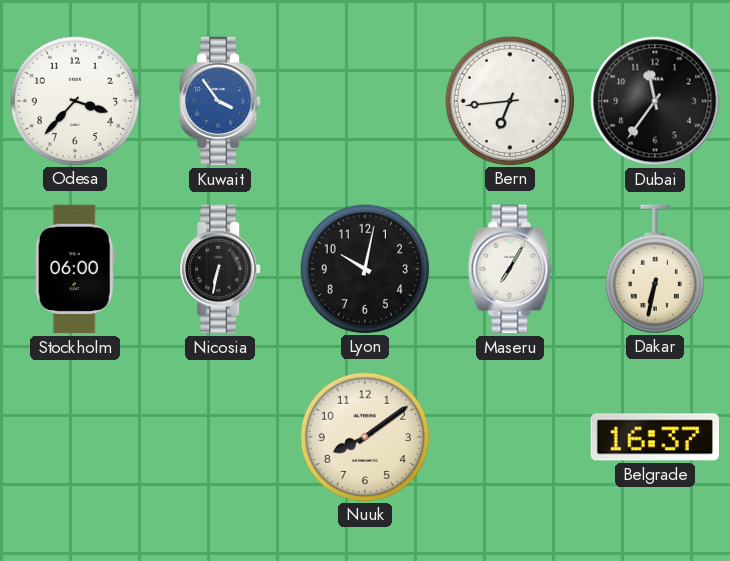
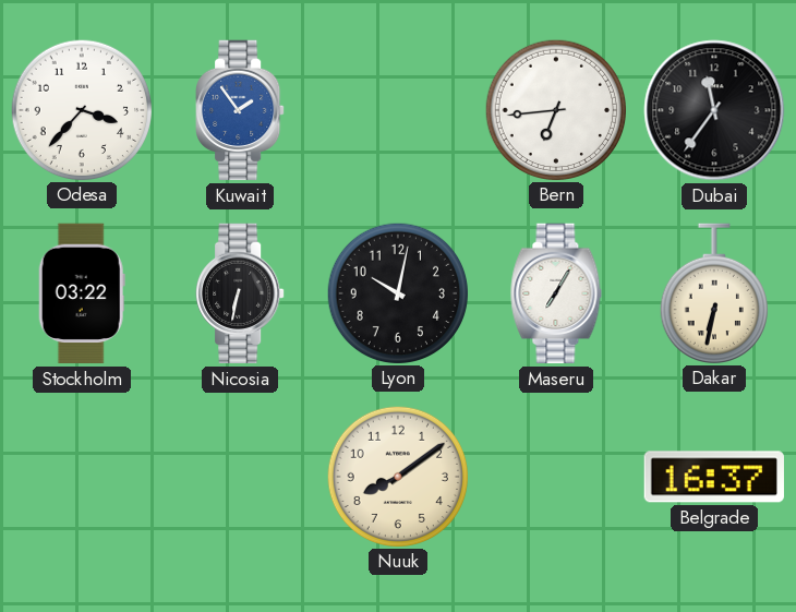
Kuwait: 3:54 -> 1:54 (240, 110)
Stockholm: 06:00 -> 03:22 (82, 293)
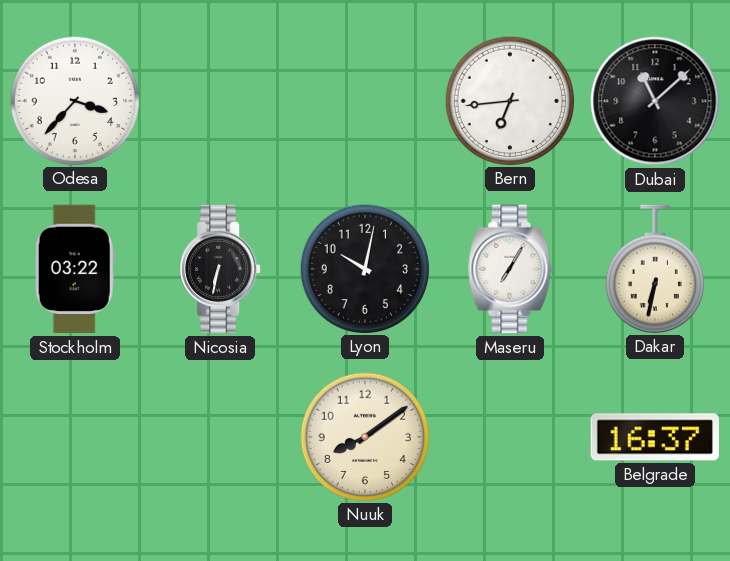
Kuwait: 1:54 -> none (240, 110)
Dubai: 11:36 -> 11:08 (655, 101)
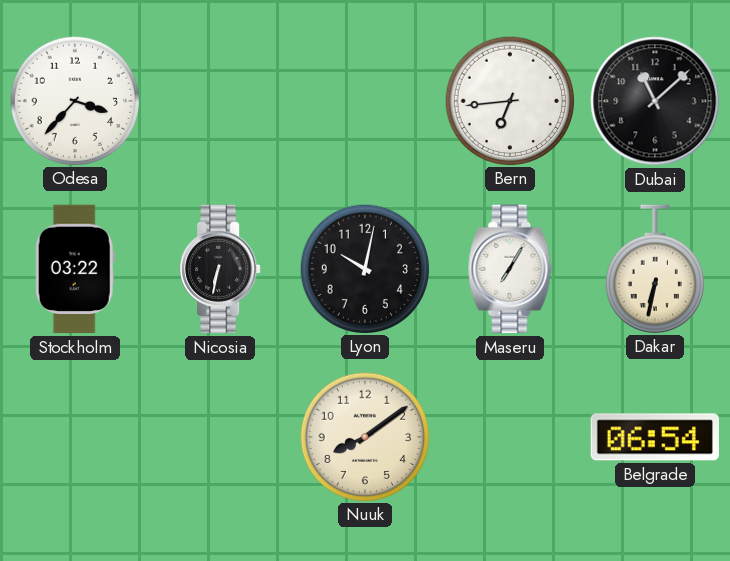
Belgrade: 16:37 -> 06:54 (655, 437)
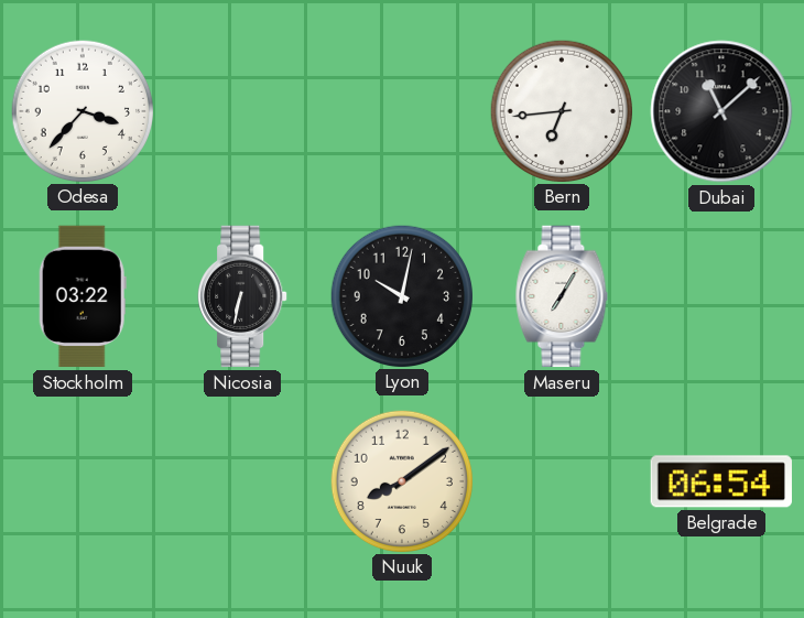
Dakar: 6:32 -> none (655, 269)
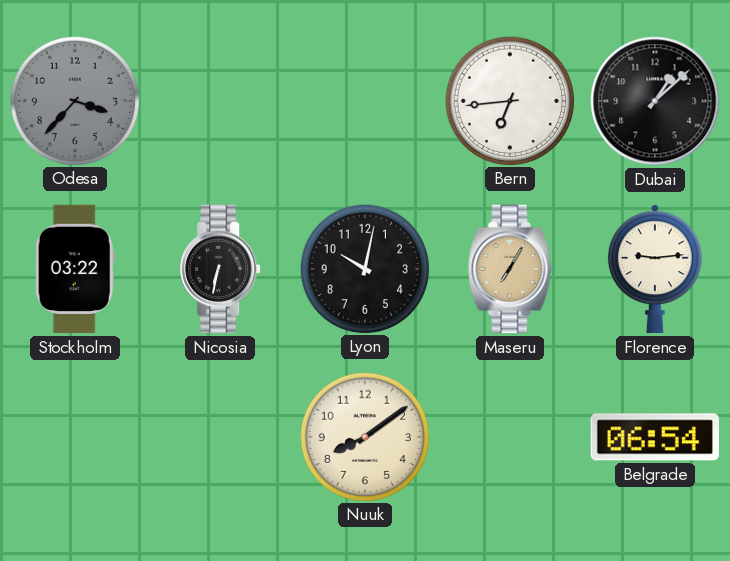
Odesa dial: white -> grey (74, 100)
Dubai: 11:08 -> 1:08 (655, 101)
Maseru dial: white -> champagne (510, 269)
Florence: none -> 9:14 (655, 269)
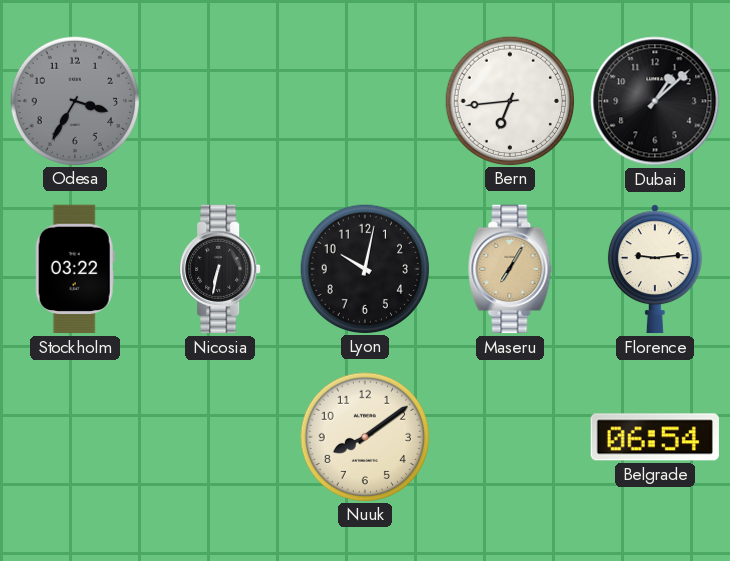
Odesa: 3:37 -> 3:35 (74, 100)
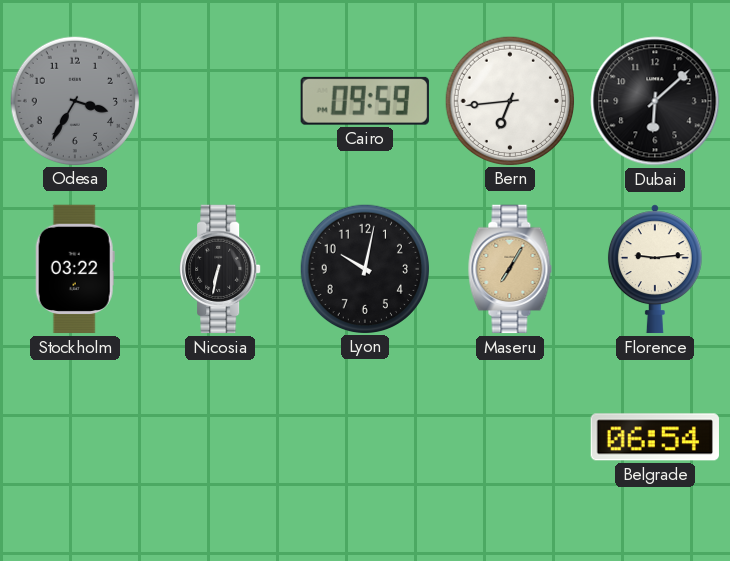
Cairo: none -> 09:59 (365, 101)
Dubai: 1:08 -> 6:08 (655, 101)
Nuuk: 8:09 -> none (364, 436)
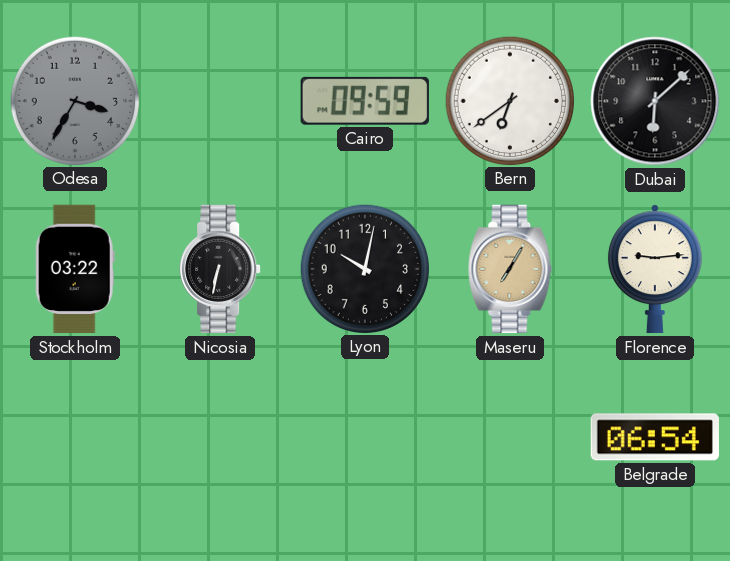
Bern: 6:44 -> 6:39 (509, 100)
